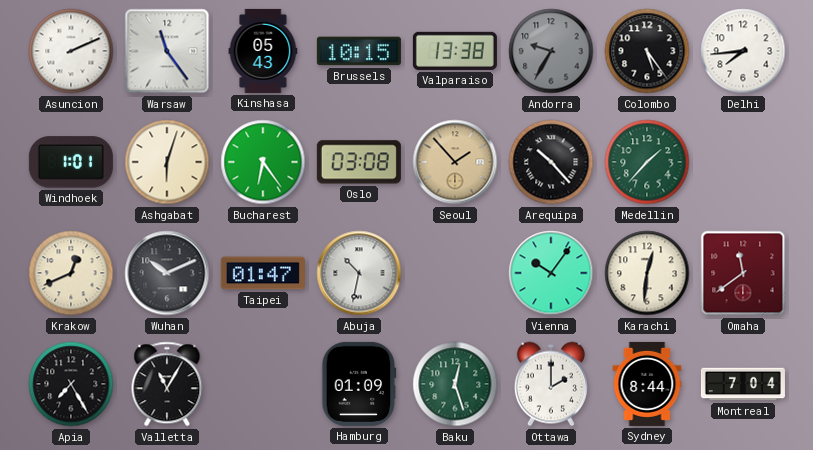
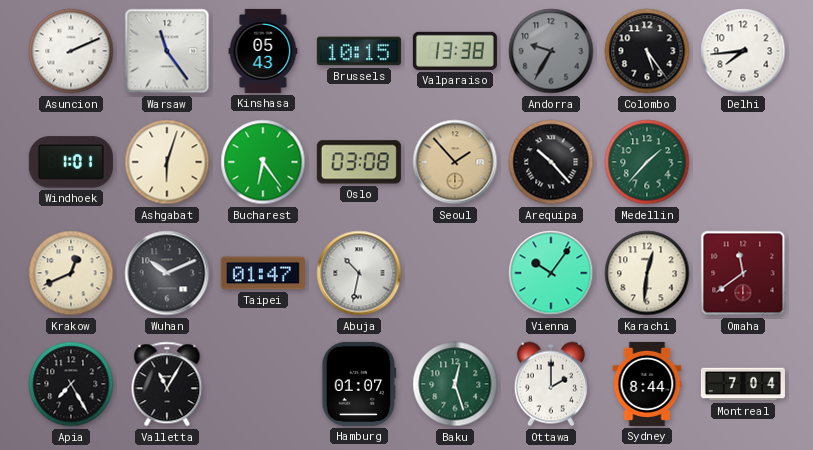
Hamburg: 01:09 -> 01:07 (359, 384)
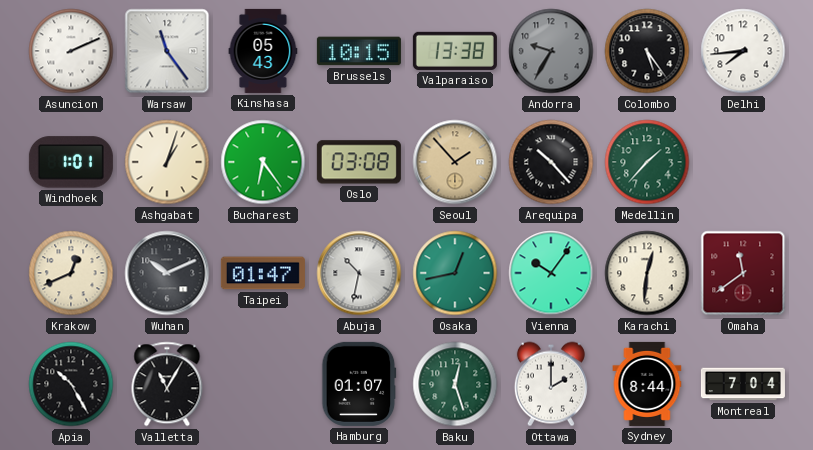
Ashgabat: 6:03 -> 1:03 (167, 162)
Osaka: none -> 12:43 (455, 273)
Apia: 7:25 -> 10:25 (71, 384)
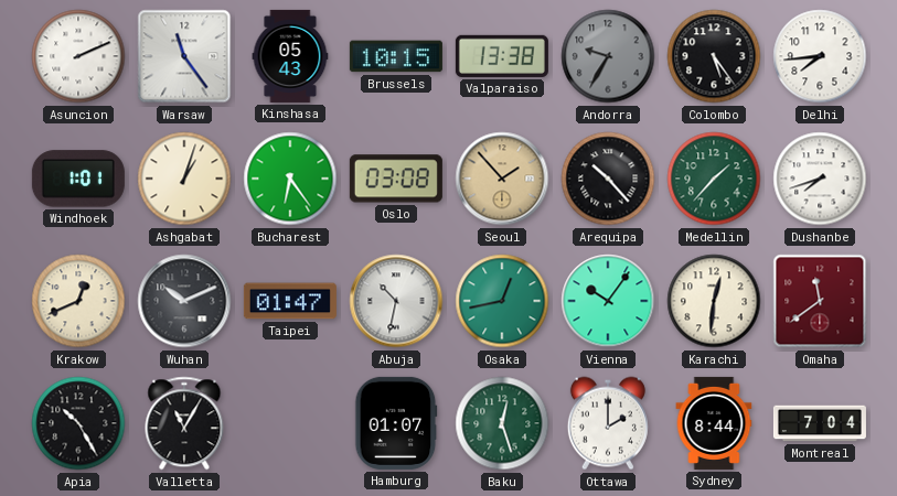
Dushanbe: none -> 7:42 (820, 179)
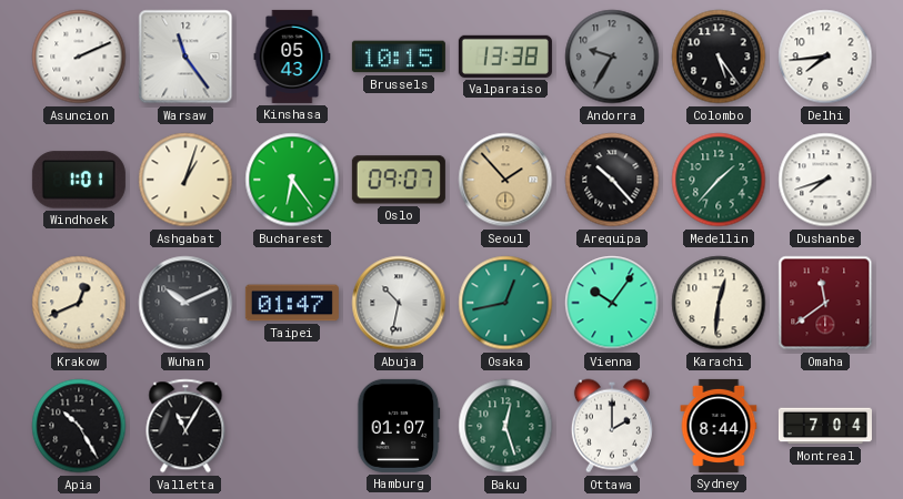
Oslo: 03:08 -> 09:07 (399, 180)
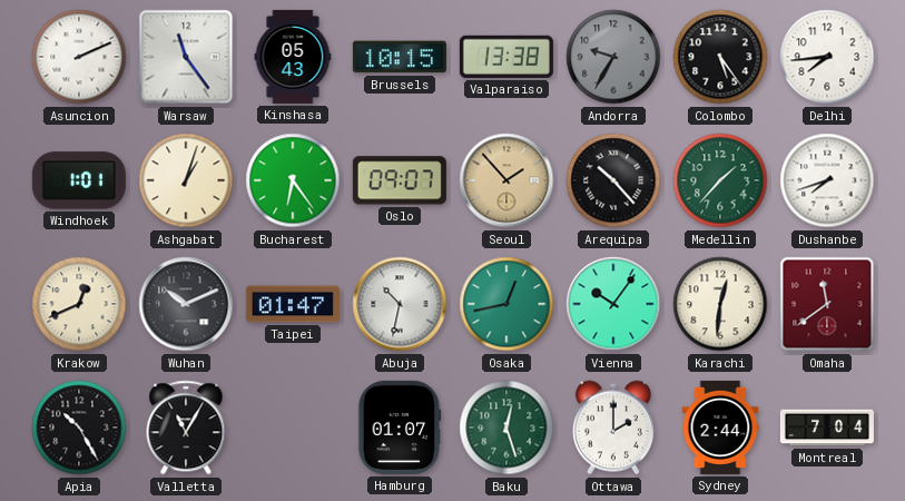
Sydney: 8:44 -> 2:44 (720, 428)
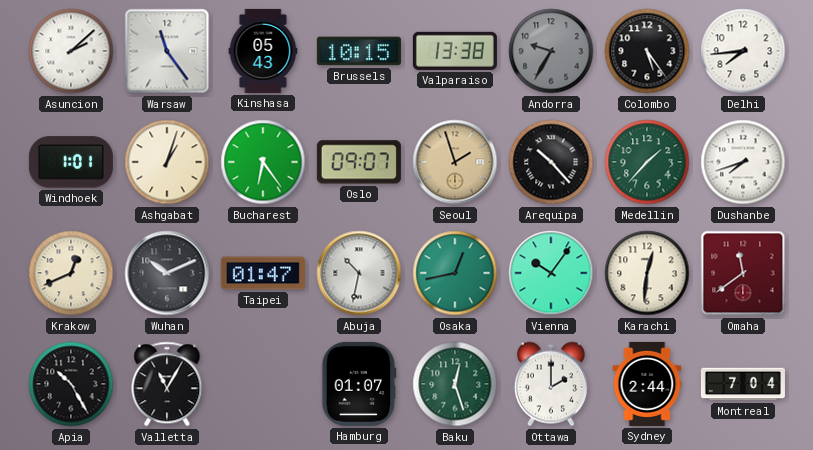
Asuncion: 2:11 -> 2:08 (71, 51)
Seoul: 1:53 -> 1:57 (455, 162)
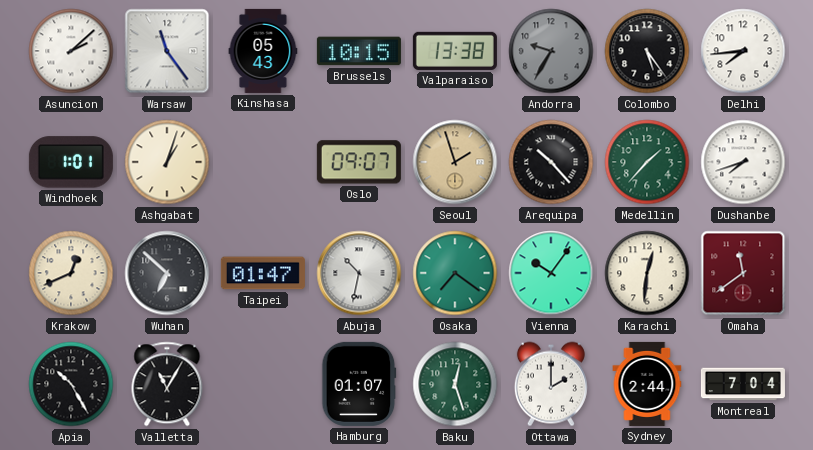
Bucharest: 6:24 -> none (263, 162)
Wuhan: 10:11 -> 6:52 (167, 273)
Osaka: 12:43 -> 7:21 (455, 273)
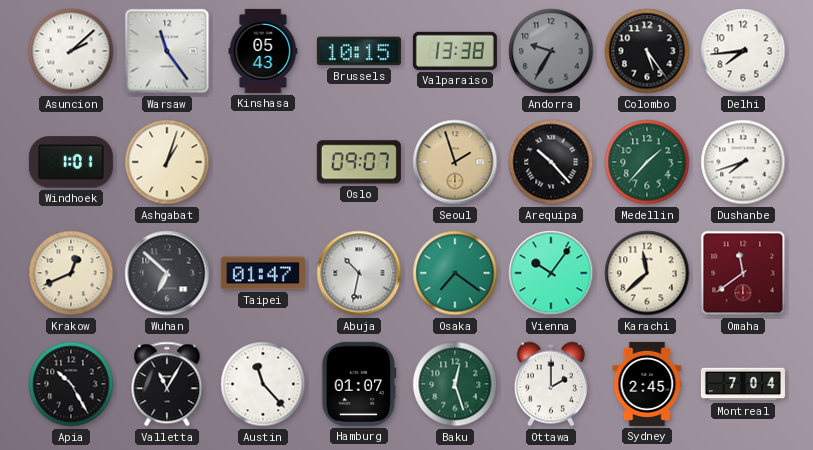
Karachi: 12:31 -> 11:38 (647, 273)
Austin: none -> 11:23 (263, 384)
Sydney: 2:44 -> 2:45 (647, 384)
